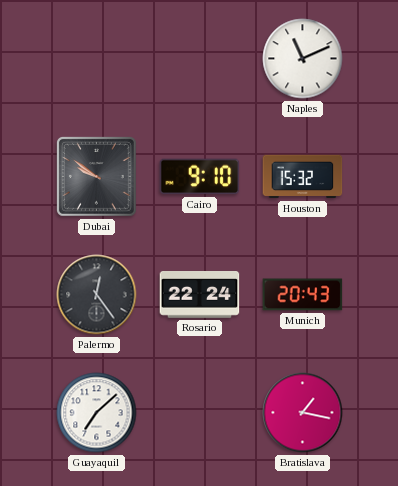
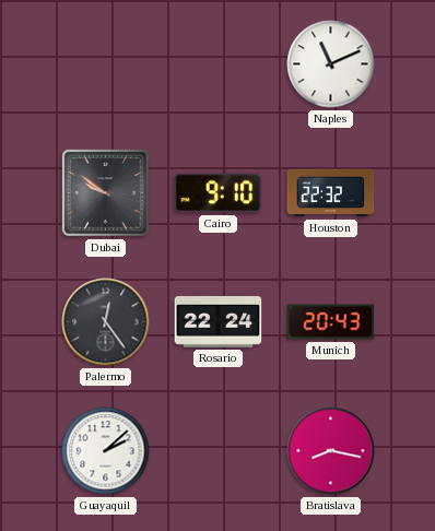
Houston: 15:32 -> 22:32 (331, 193)
Guayaquil: 7:08 -> 2:08 (106, 451)
Bratislava: 1:17 -> 8:17 (331, 451)
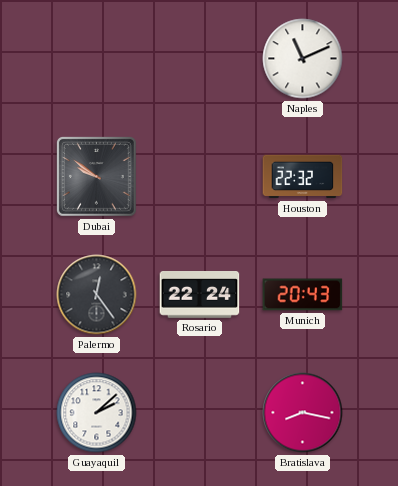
Cairo: 9:10 -> none (219, 193)
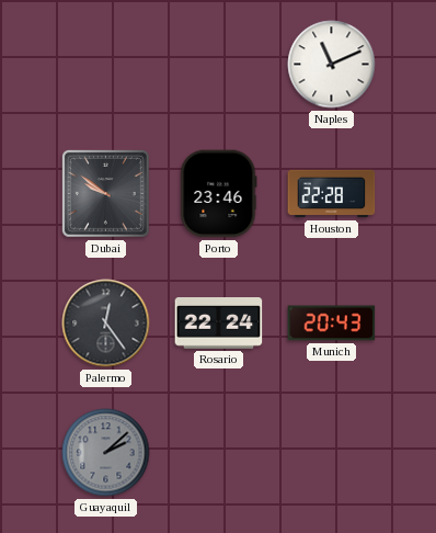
Porto: none -> 23:46 (219, 194)
Houston: 22:32 -> 22:28 (332, 194)
Guayaquil dial: white -> grey (106, 453)
Bratislava: 8:17 -> none (303, 413)
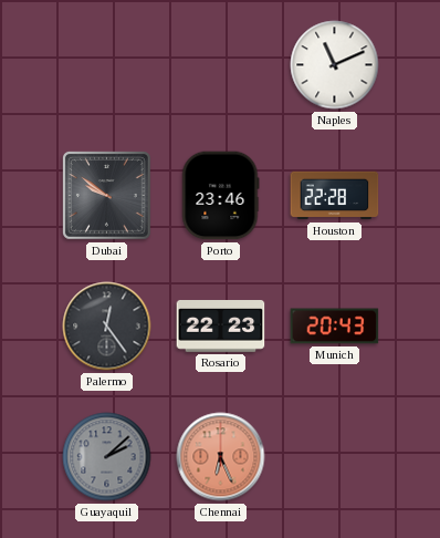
Rosario: 22:24 -> 22:23 (221, 327)
Chennai: none -> 6:26 (221, 457)
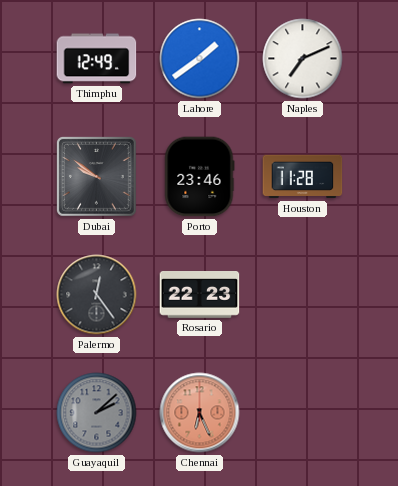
Thimphu: none -> 12:49 (97, 59)
Lahore: none -> 1:39 (200, 59)
Naples: 11:11 -> 7:11 (303, 59)
Houston: 22:28 -> 11:28 (303, 177)
Munich: 20:43 -> none (335, 327)
